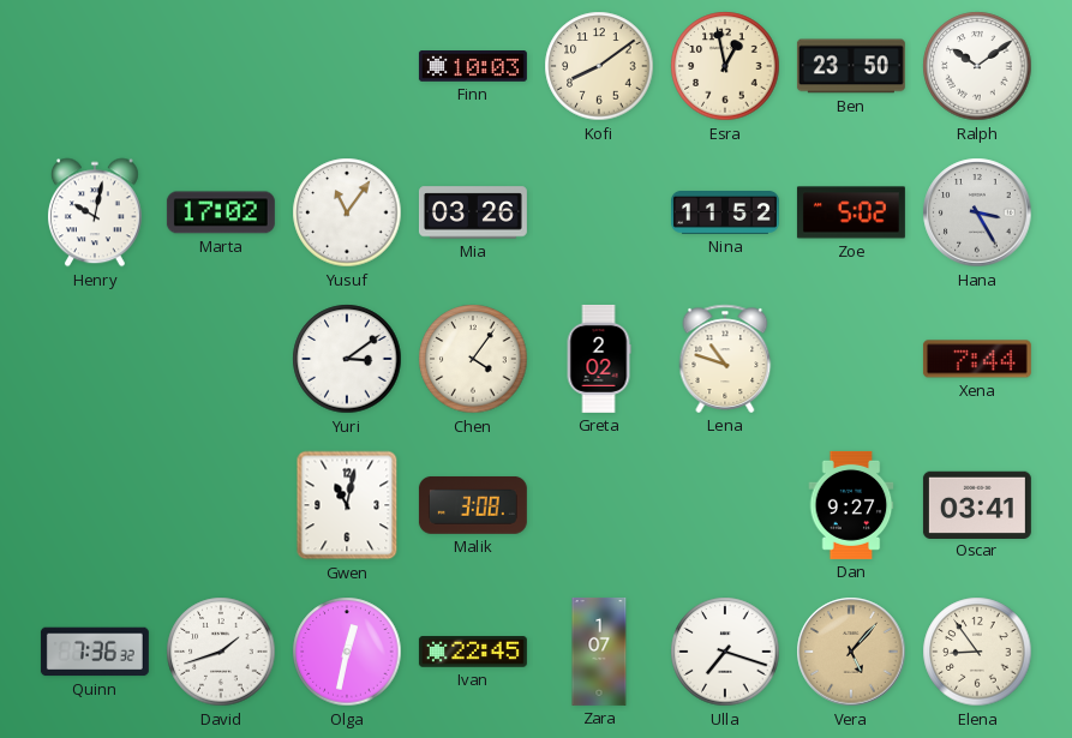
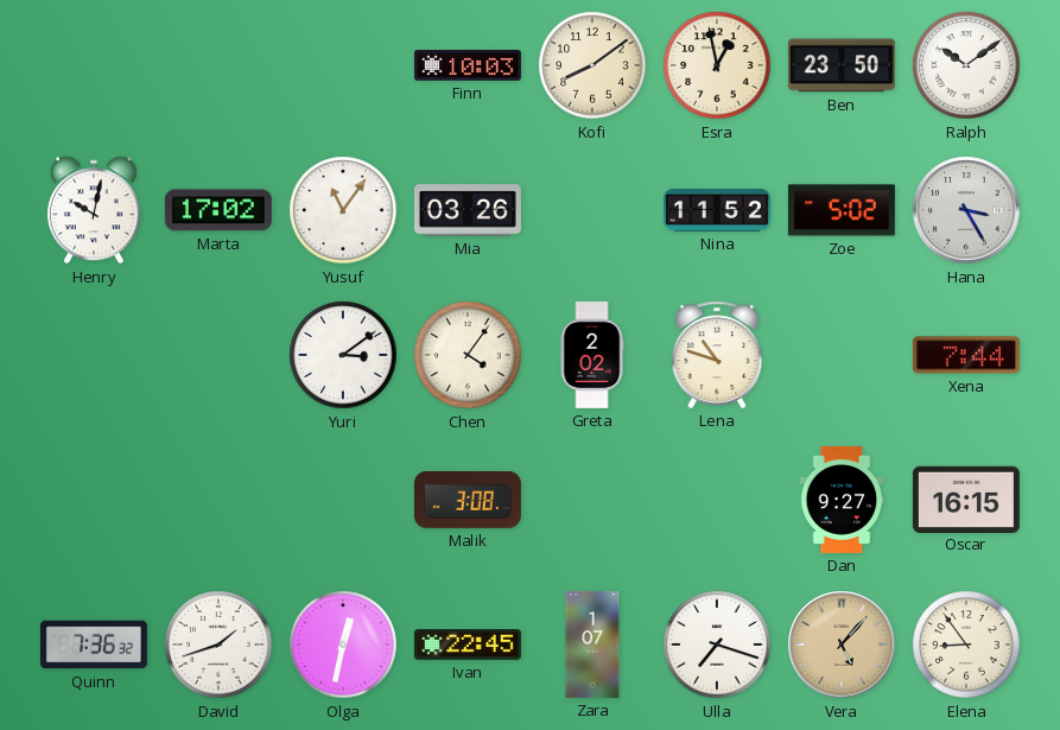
Gwen: 11:02 -> none (347, 505)
Oscar: 03:41 -> 16:15 (966, 499)
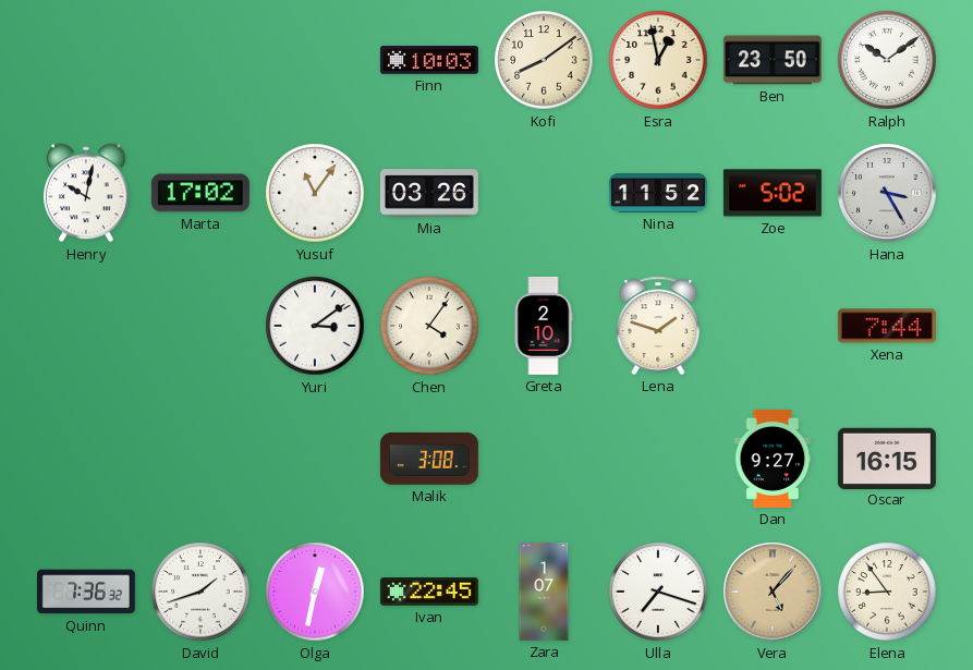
Greta: 2:02 -> 2:10 (544, 326)
Lena: 10:48 -> 1:48 (658, 326)
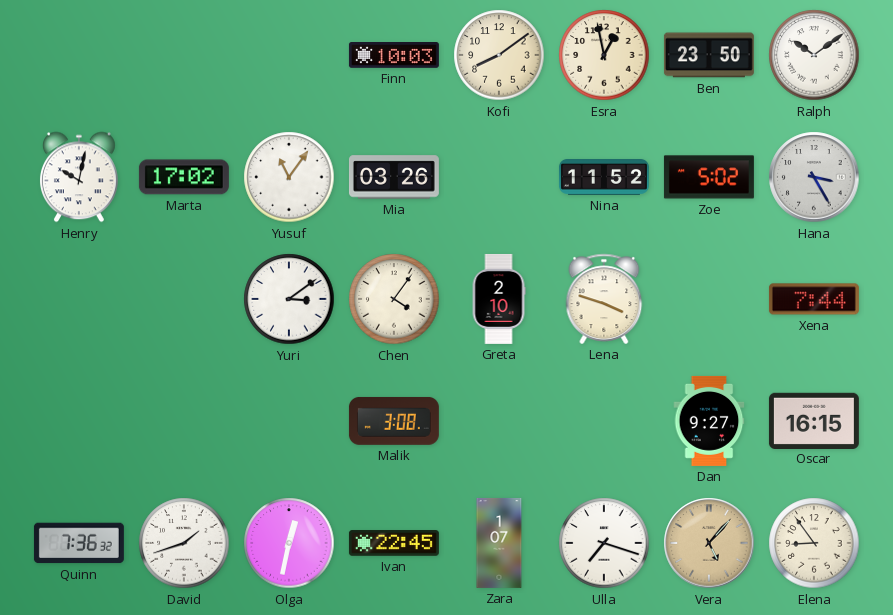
Lena: 1:48 -> 3:48 (604, 299)
